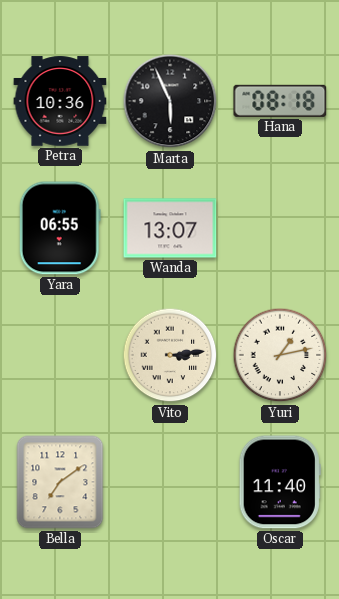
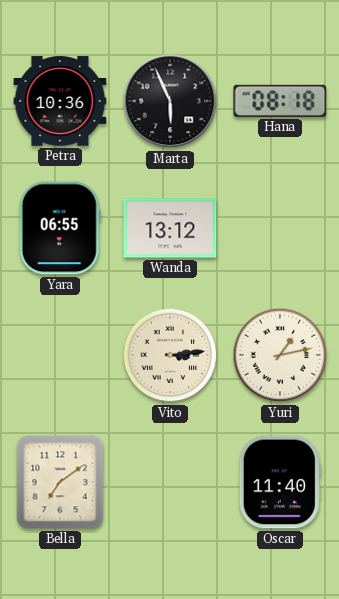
Wanda: 13:07 -> 13:12 (170, 228)
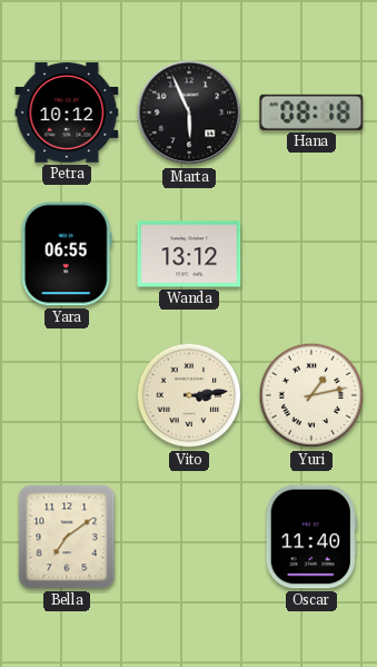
Petra: 10:36 -> 10:12 (67, 112)
